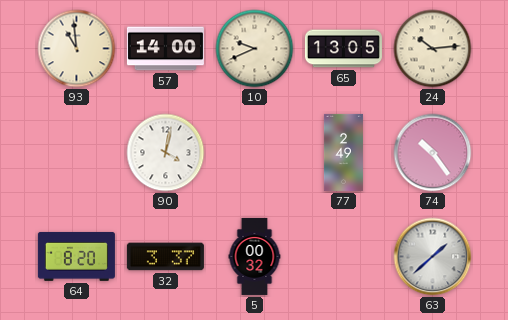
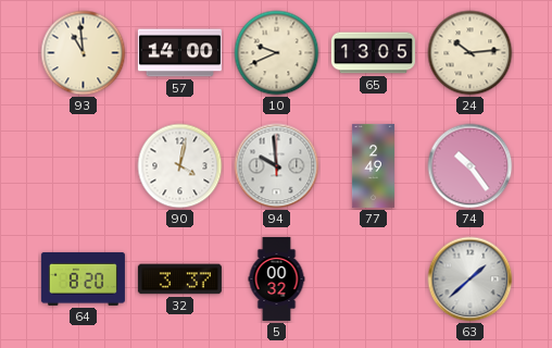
94: none -> 9:59 (277, 166)
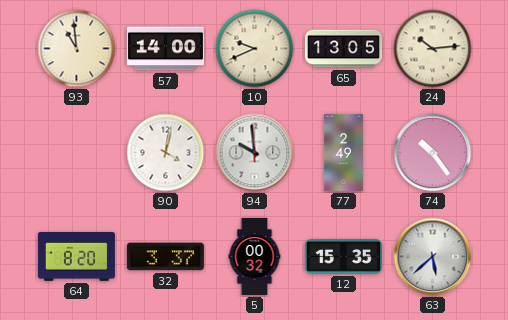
12: none -> 15:35 (343, 257)
63: 1:38 -> 5:38 (433, 257)
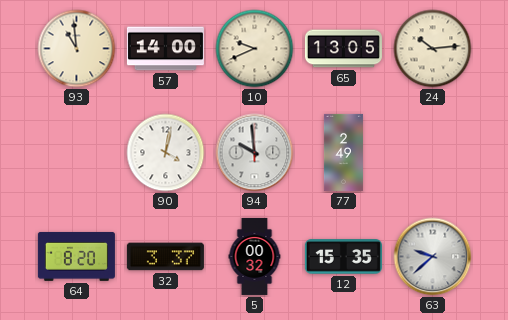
74: 10:24 -> none (433, 153)
63: 5:38 -> 9:38 (433, 257)
